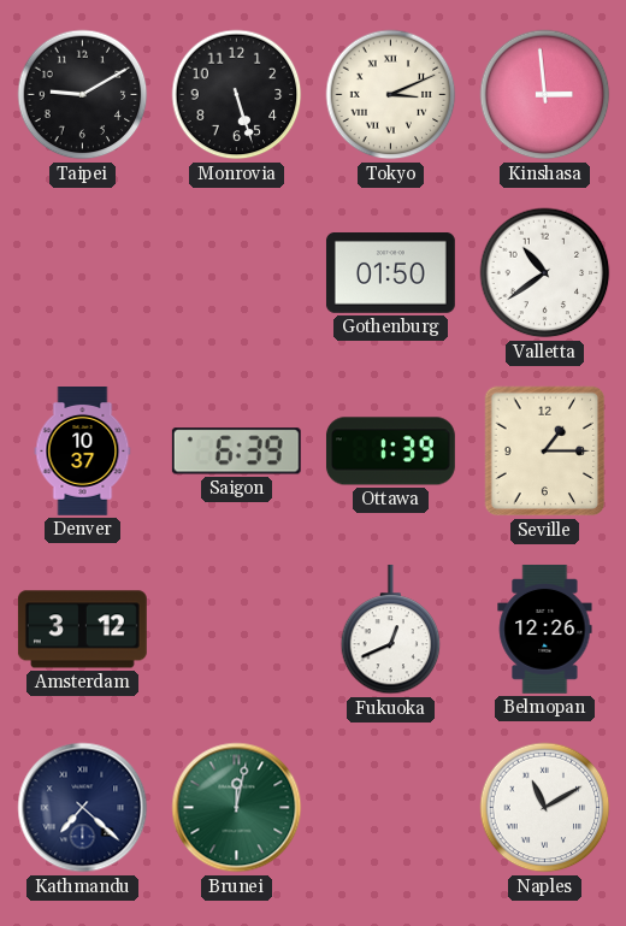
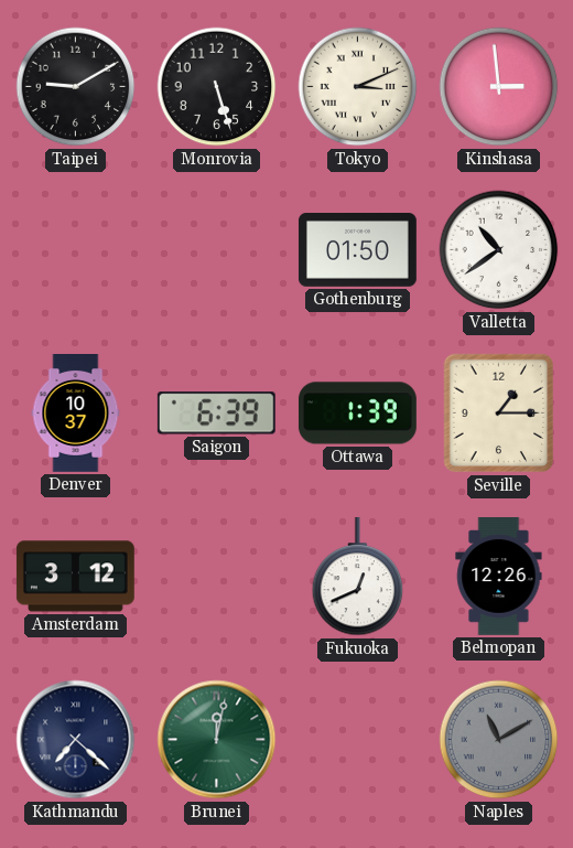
Naples dial: white -> grey (499, 740)
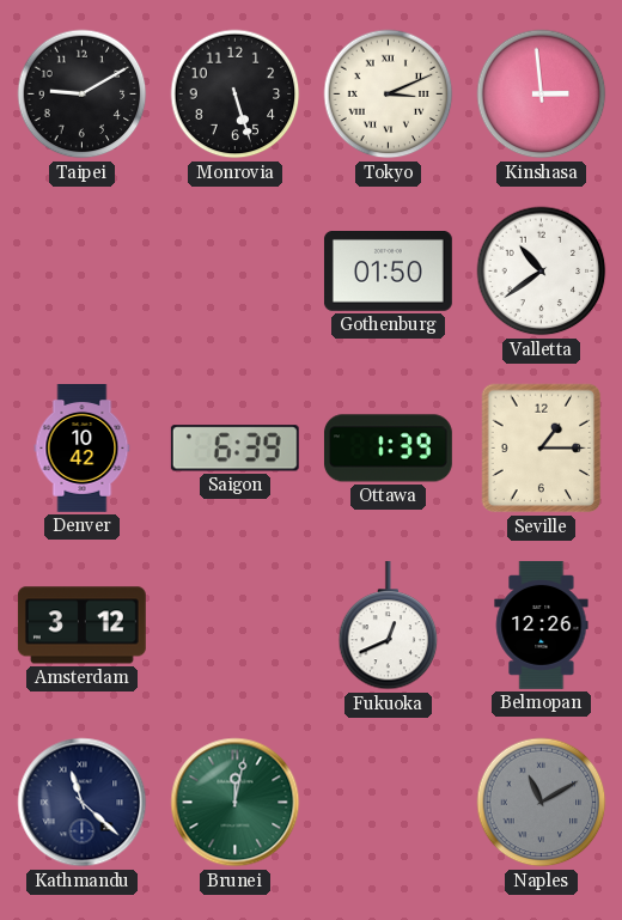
Denver: 10:37 -> 10:42 (83, 449)
Kathmandu: 7:22 -> 11:22 (83, 803)
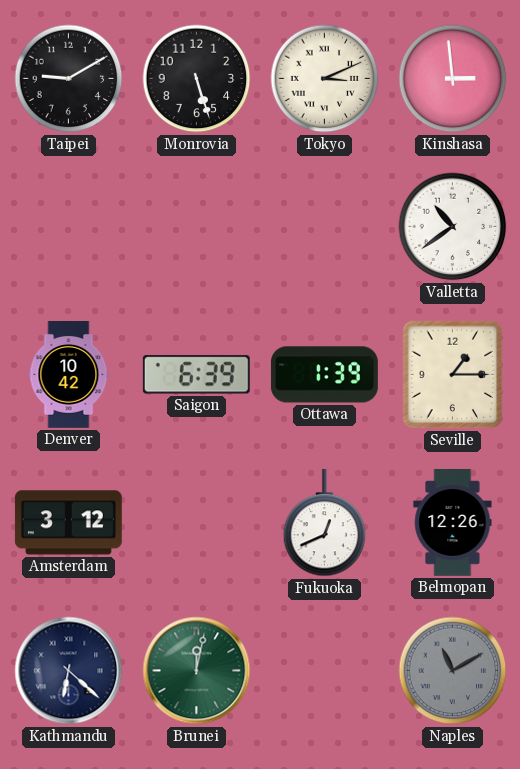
Gothenburg: 01:50 -> none (388, 272)
Kathmandu: 11:22 -> 6:22 (69, 671)
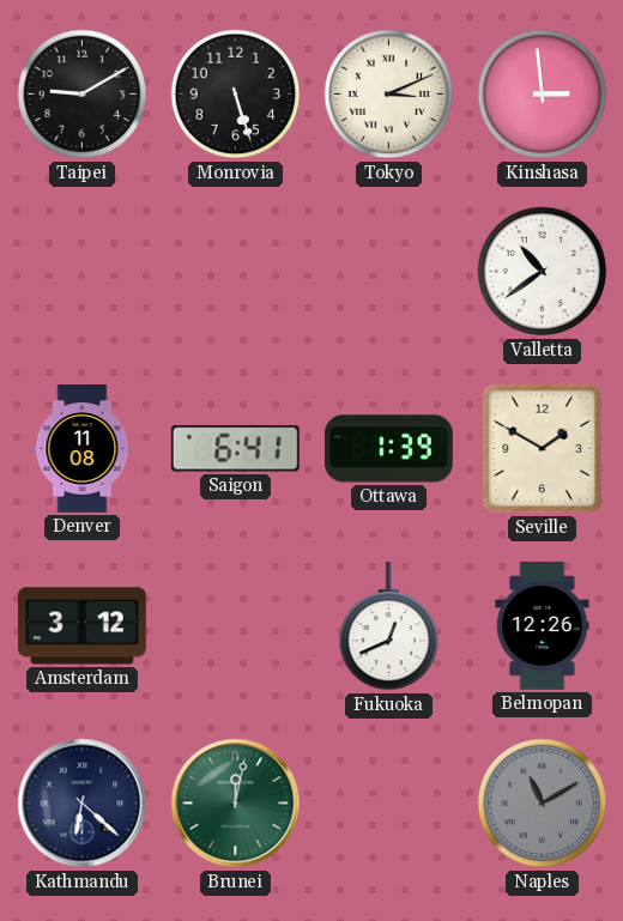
Denver: 10:42 -> 11:08 (83, 449)
Saigon: 6:39 -> 6:41 (235, 449)
Seville: 1:15 -> 1:50 (543, 449)
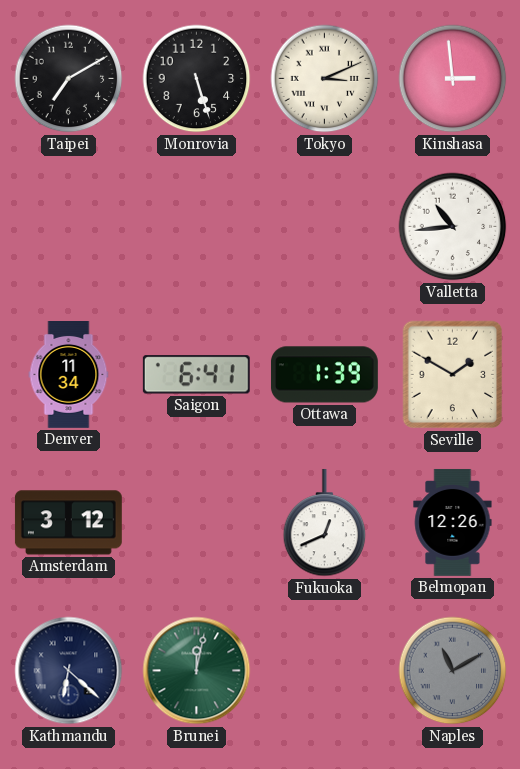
Taipei: 9:10 -> 7:10 (69, 79)
Valletta: 10:39 -> 10:44 (453, 227)
Denver: 11:08 -> 11:34 (69, 375)
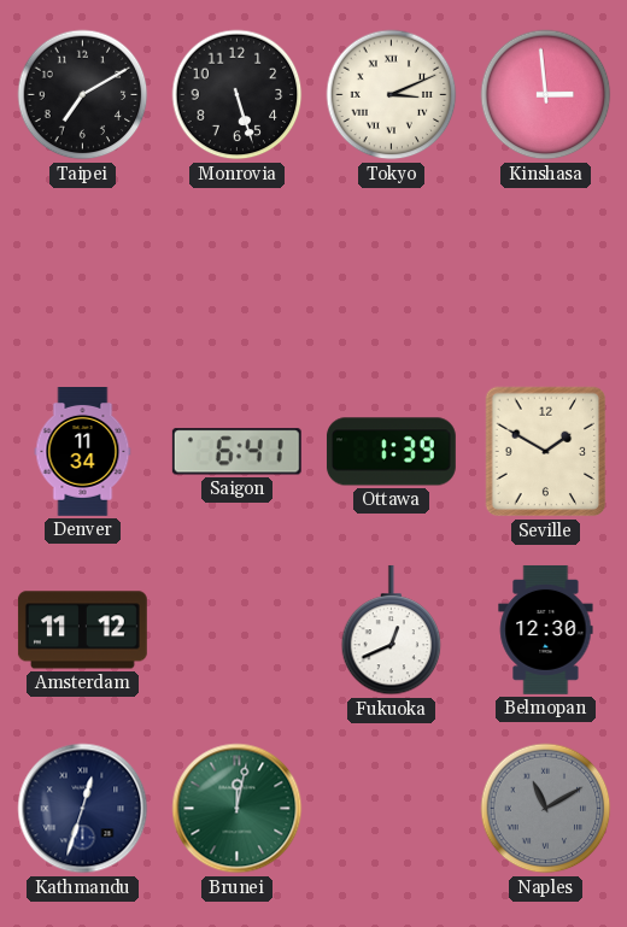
Valletta: 10:44 -> none (453, 227)
Amsterdam: 3:12 -> 11:12 (82, 630)
Belmopan: 12:26 -> 12:30 (546, 629)
Kathmandu: 6:22 -> 12:33 (83, 809)
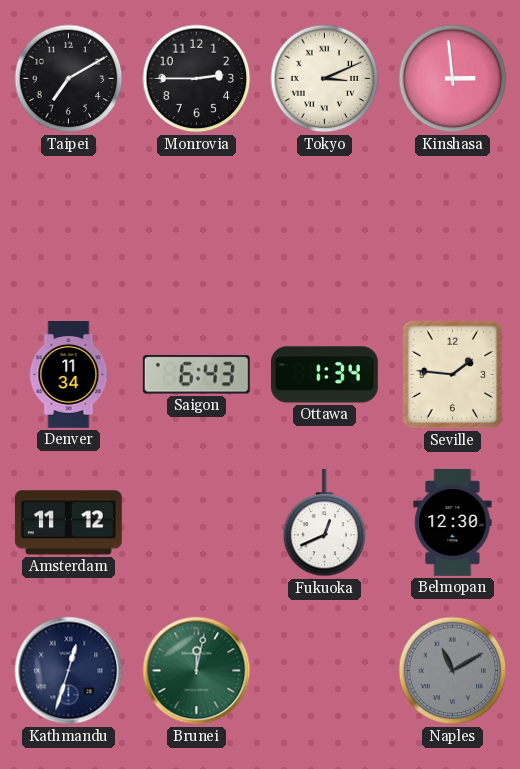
Monrovia: 5:27 -> 2:45 (197, 79)
Saigon: 6:41 -> 6:43 (196, 375)
Ottawa: 1:39 -> 1:34 (324, 375)
Seville: 1:50 -> 1:46 (453, 375)
